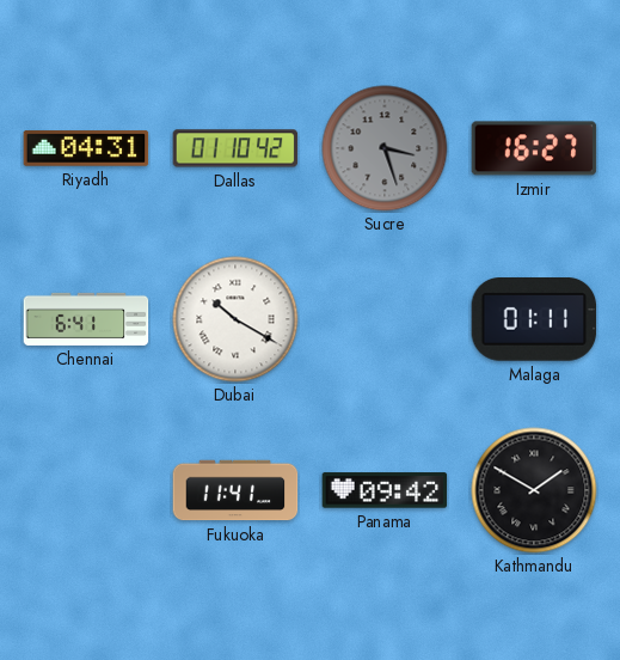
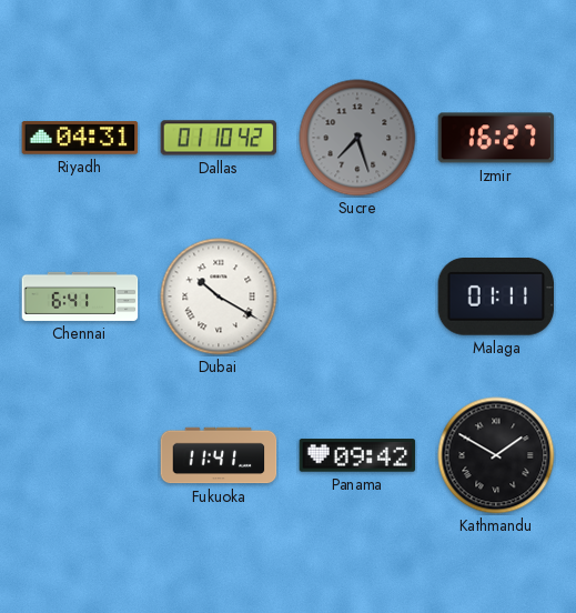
Sucre: 3:27 -> 7:27 (357, 138)
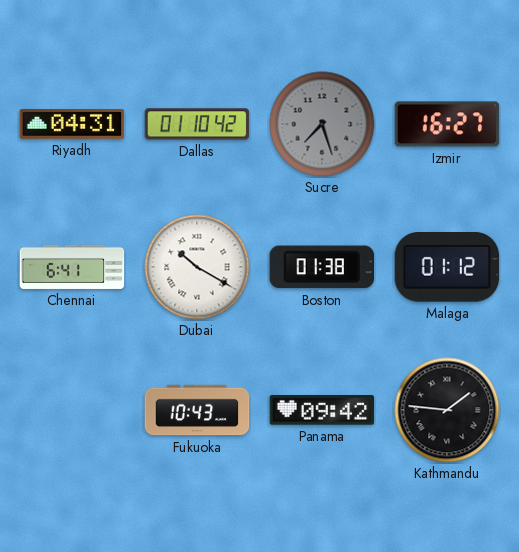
Boston: none -> 01:38 (321, 267)
Malaga: 01:11 -> 01:12 (447, 268)
Fukuoka: 11:41 -> 10:43 (197, 410)
Kathmandu: 1:50 -> 1:46 (447, 410)
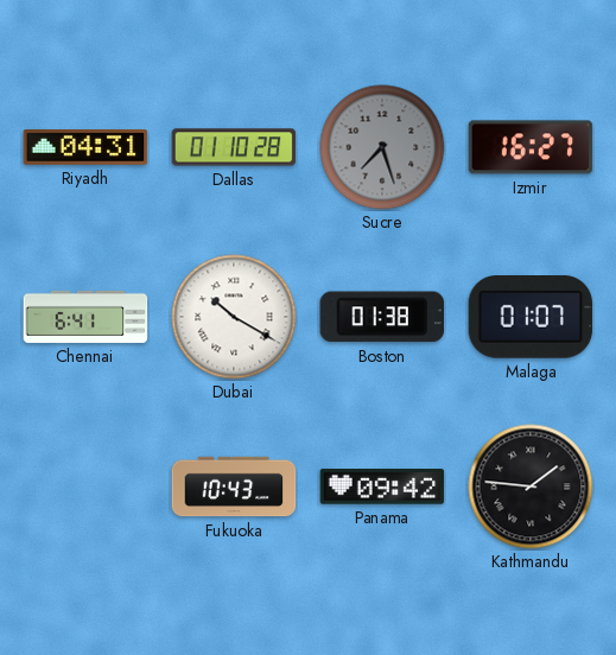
Dallas: 01:10:42 -> 01:10:28 (234, 147)
Malaga: 01:12 -> 01:07 (531, 318)
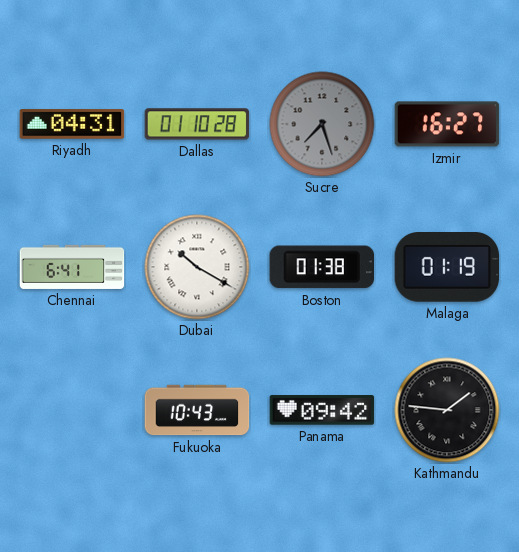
Malaga: 01:07 -> 01:19 (447, 268)
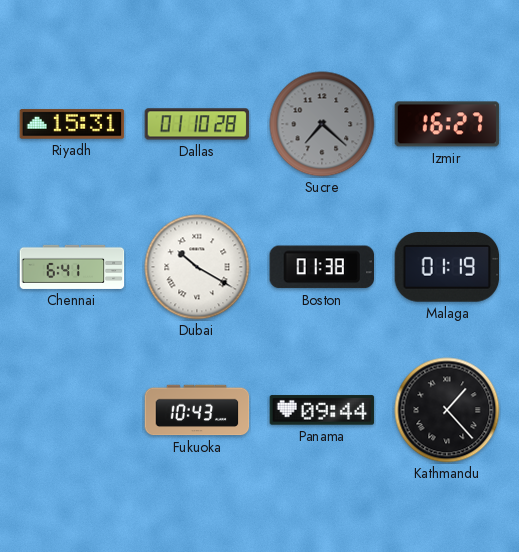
Riyadh: 04:31 -> 15:31 (72, 124)
Sucre: 7:27 -> 7:22 (322, 124)
Panama: 09:42 -> 09:44 (322, 410)
Kathmandu: 1:46 -> 1:23 (447, 410)
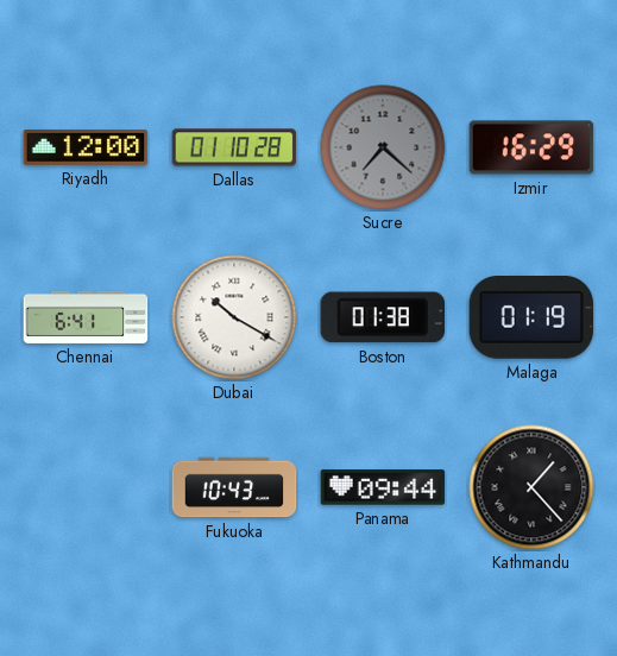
Riyadh: 15:31 -> 12:00 (86, 147)
Izmir: 16:27 -> 16:29 (531, 147)
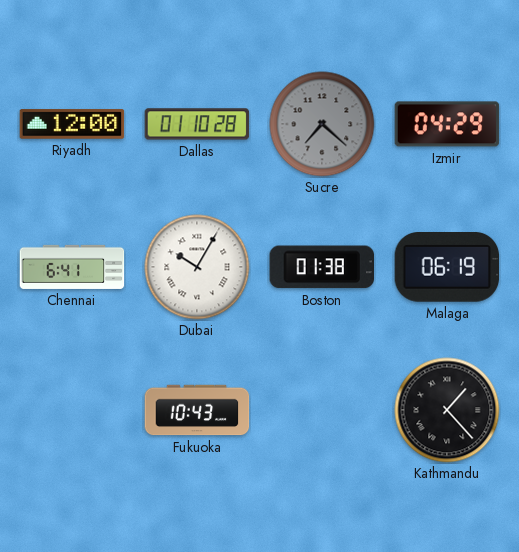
Izmir: 16:29 -> 04:29 (447, 124)
Dubai: 10:20 -> 10:05 (197, 267)
Malaga: 01:19 -> 06:19 (447, 268)
Panama: 09:44 -> none (383, 487)
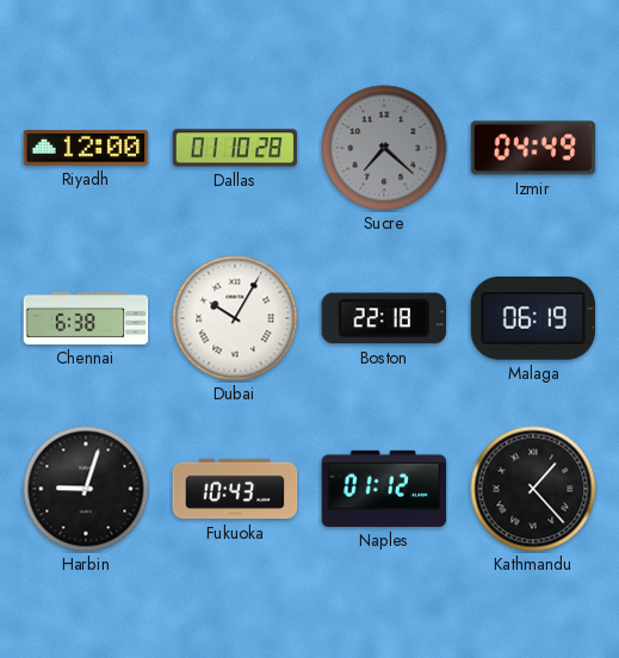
Izmir: 04:29 -> 04:49 (533, 148)
Chennai: 6:41 -> 6:38 (86, 318)
Boston: 01:38 -> 22:18 (383, 318)
Harbin: none -> 9:03 (86, 489)
Naples: none -> 01:12 (384, 489)
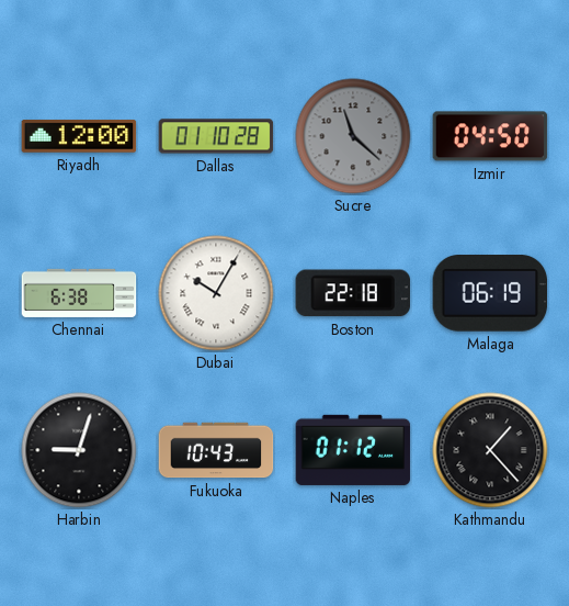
Sucre: 7:22 -> 11:22 (353, 136)
Izmir: 04:49 -> 04:50 (490, 136)
